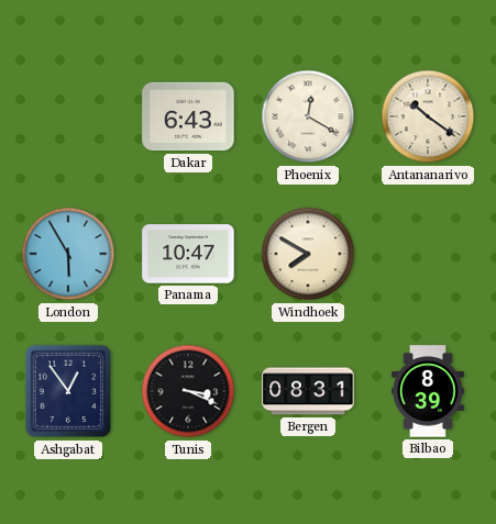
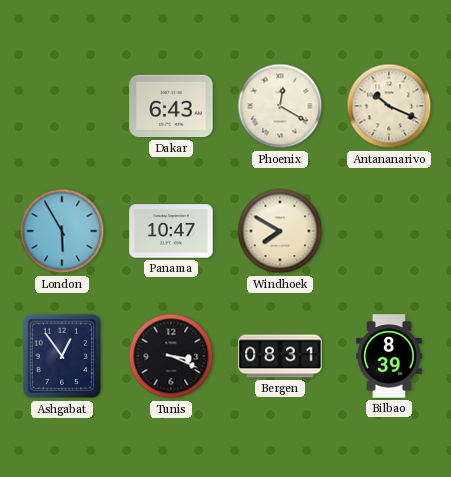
Antananarivo: 10:21 -> 10:19 (389, 106)
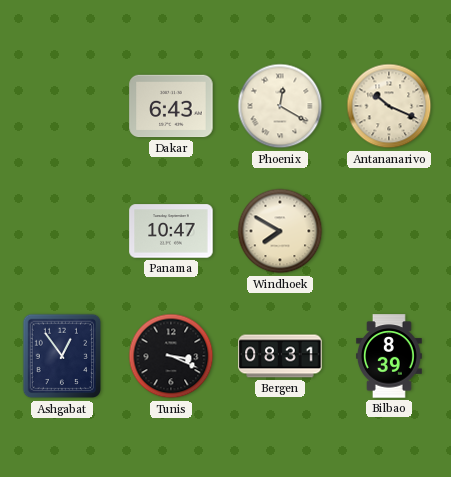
London: 5:55 -> none (62, 231)
